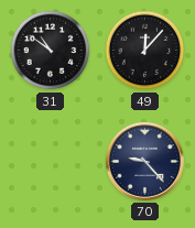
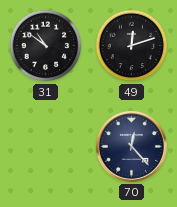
49: 12:07 -> 12:12 (132, 46)
70: 9:23 -> 12:23 (131, 146)
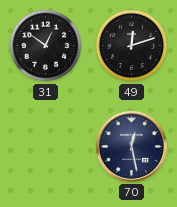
31: 10:51 -> 12:51 (46, 46)
70: 12:23 -> 12:28 (131, 146)
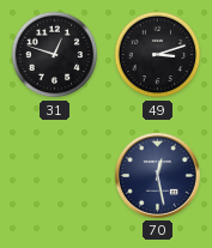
31: 12:51 -> 12:48 (55, 55)
49: 12:12 -> 3:12 (158, 55)
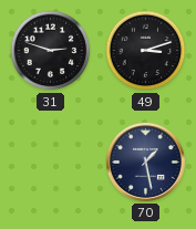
31: 12:48 -> 2:48 (51, 51)
70: 12:28 -> 1:28 (145, 162)
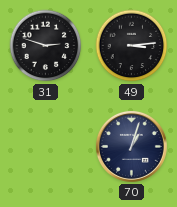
49: 3:12 -> 3:14 (132, 46)
70: 1:28 -> 1:03 (131, 146)
